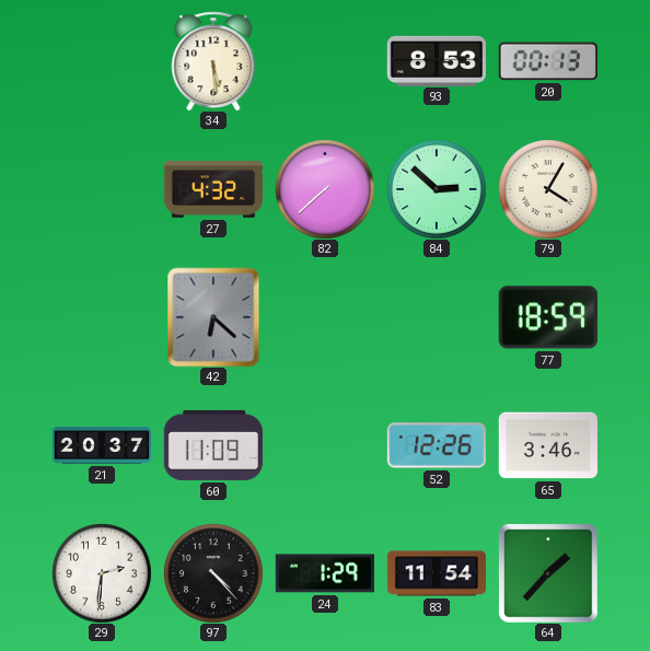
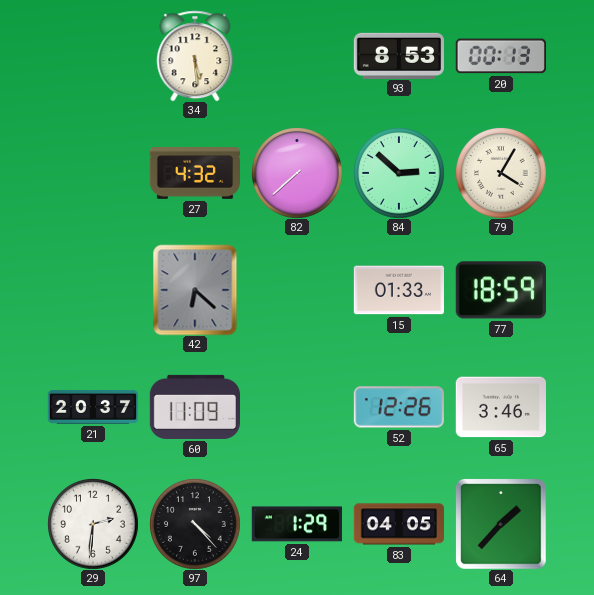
15: none -> 01:33 (398, 290)
83: 11:54 -> 04:05 (398, 524)
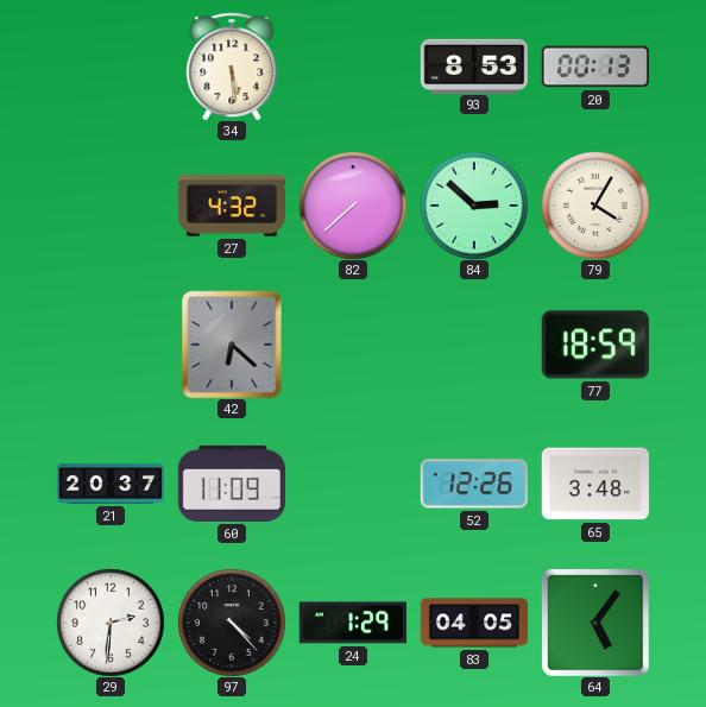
15: 01:33 -> none (398, 290)
65: 3:46 -> 3:48 (594, 484)
64: 1:37 -> 5:06 (595, 623)
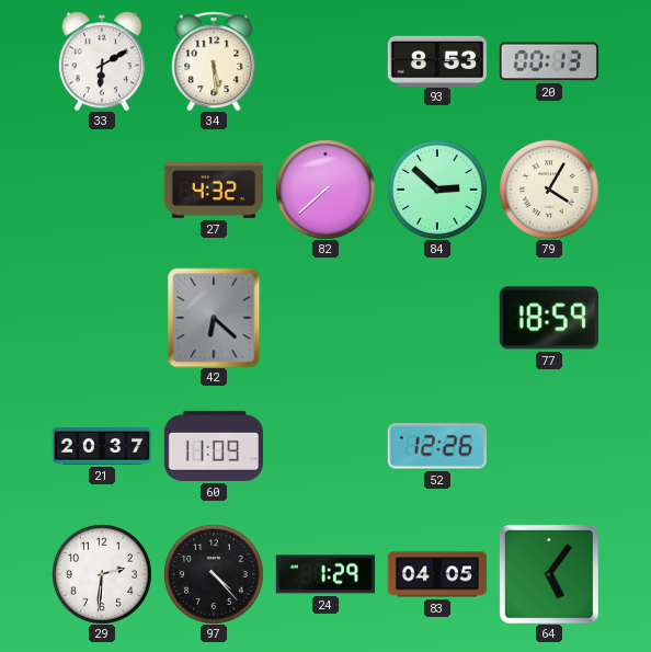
33: none -> 6:10 (102, 61)
65: 3:48 -> none (594, 484)
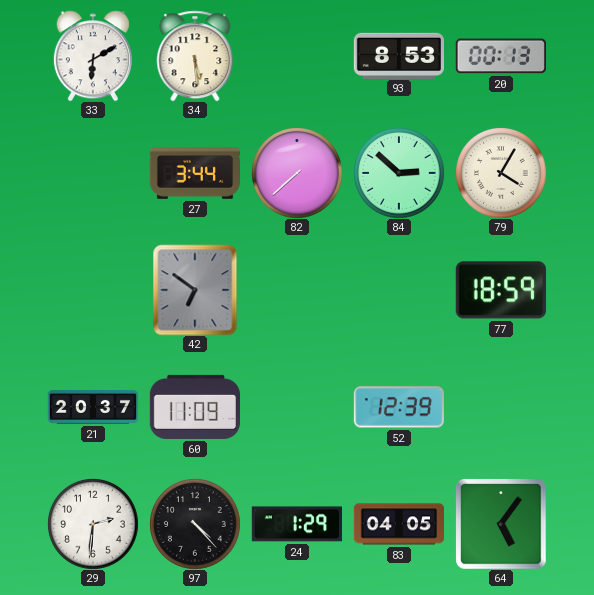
27: 4:32 -> 3:44 (194, 173)
42: 6:22 -> 6:51 (195, 290)
52: 12:26 -> 12:39 (399, 407)
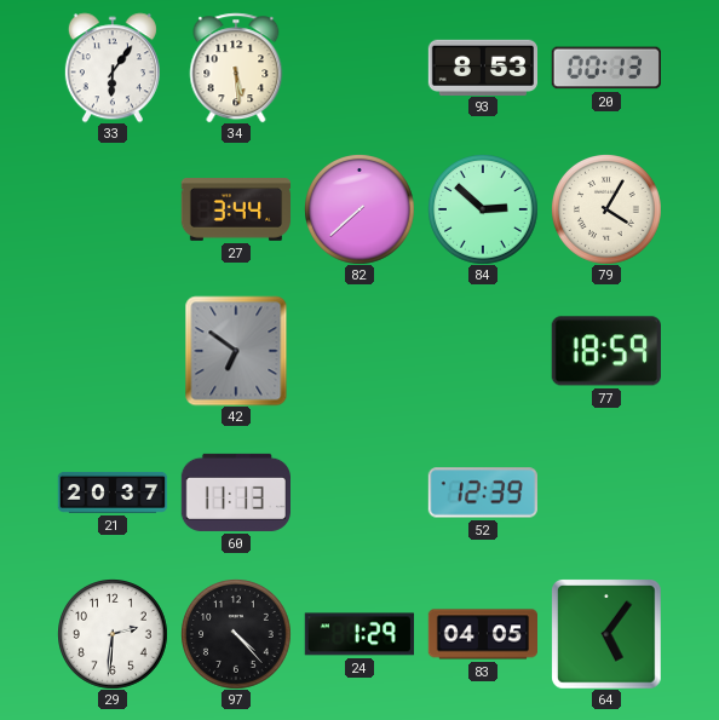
33: 6:10 -> 6:06 (113, 68)
60: 11:09 -> 11:13 (235, 493)
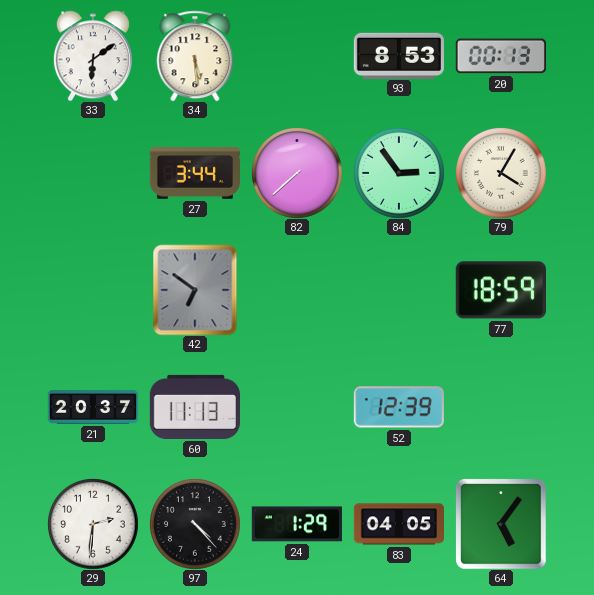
33: 6:06 -> 6:09 (93, 56)
84: 2:52 -> 2:54 (399, 173)
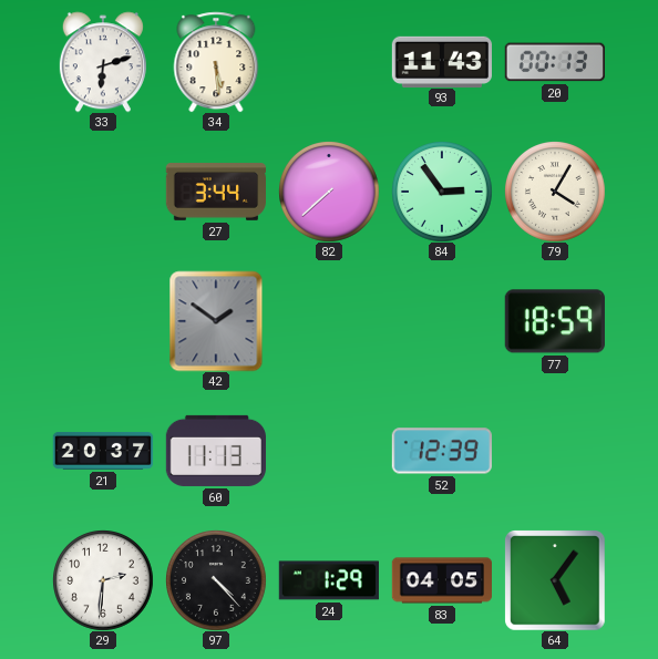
33: 6:09 -> 6:12 (103, 62)
93: 8:53 -> 11:43 (441, 61)
42: 6:51 -> 1:51 (216, 321)
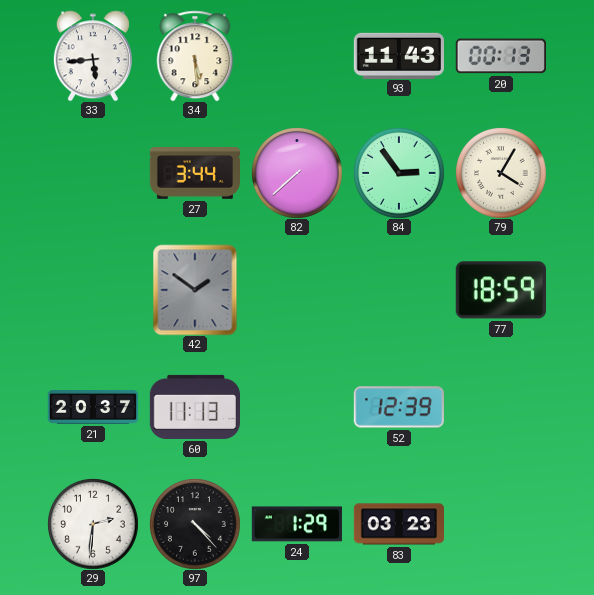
33: 6:12 -> 5:44 (93, 56)
83: 04:05 -> 03:23 (398, 524)
64: 5:06 -> none (555, 580)
